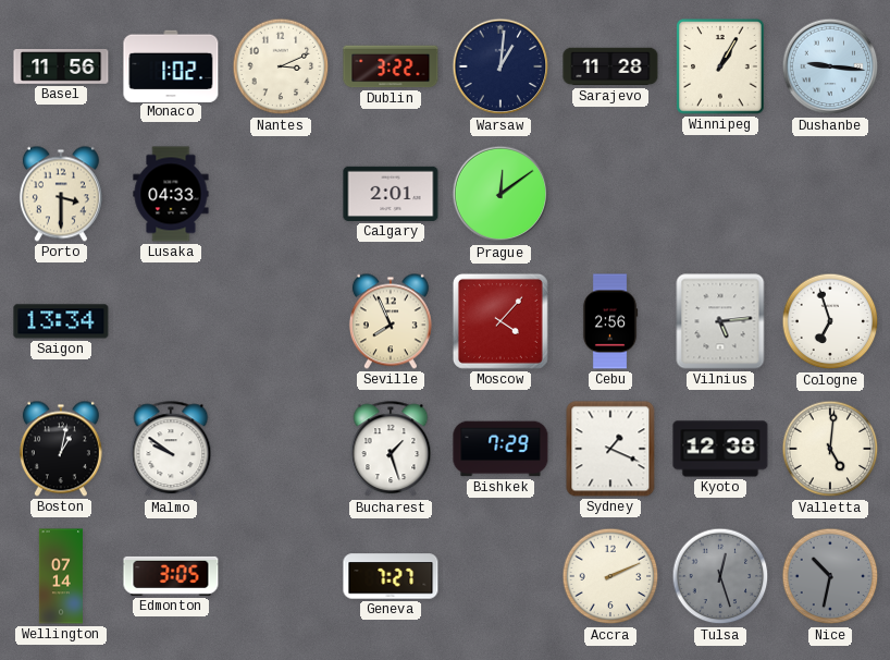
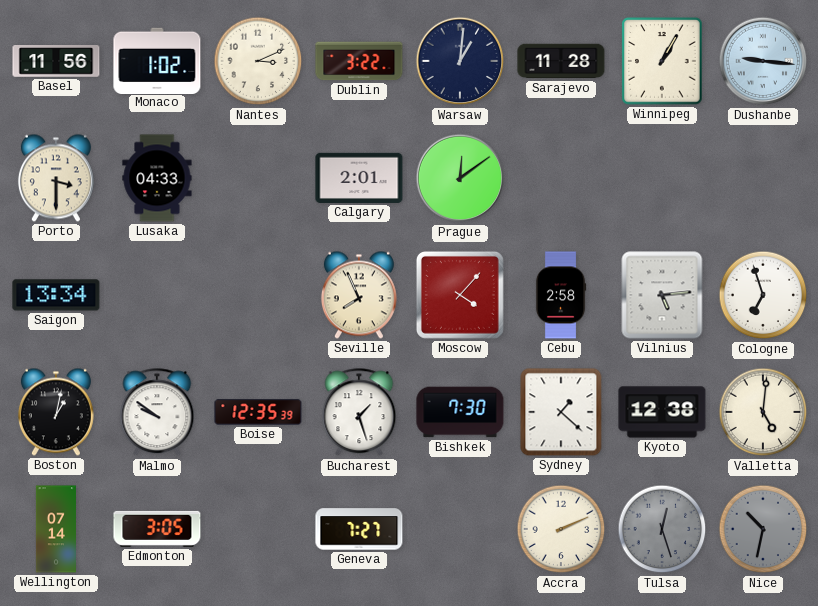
Cebu: 2:56 -> 2:58 (561, 295)
Boise: none -> 12:35 (258, 412)
Bishkek: 7:29 -> 7:30 (460, 412)
Sydney: 1:19 -> 1:22 (561, 412)
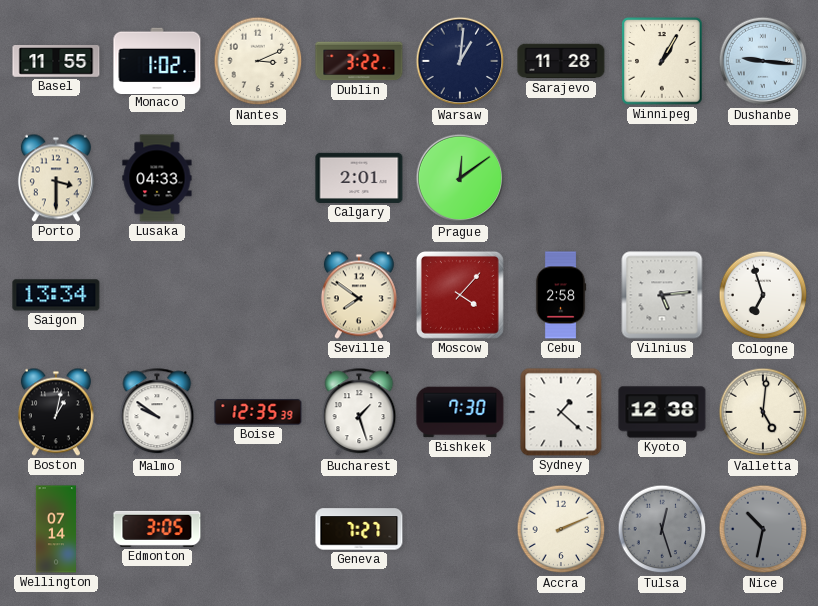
Basel: 11:56 -> 11:55 (56, 62)
Seville: 7:56 -> 7:51 (359, 295)
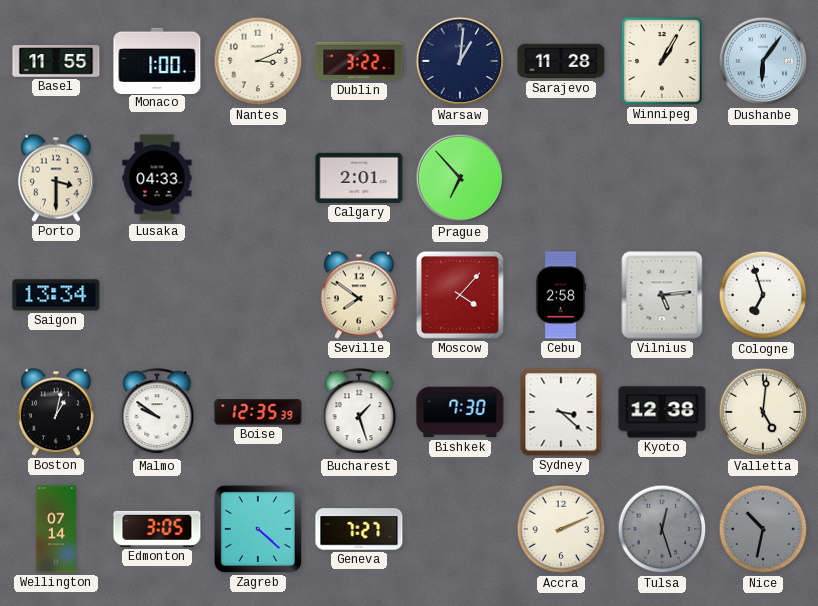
Monaco: 1:02 -> 1:00 (157, 60)
Dushanbe: 9:16 -> 6:06 (763, 61)
Prague: 12:09 -> 6:53 (460, 178)
Sydney: 1:22 -> 3:22 (561, 412)
Zagreb: none -> 4:22 (258, 529)
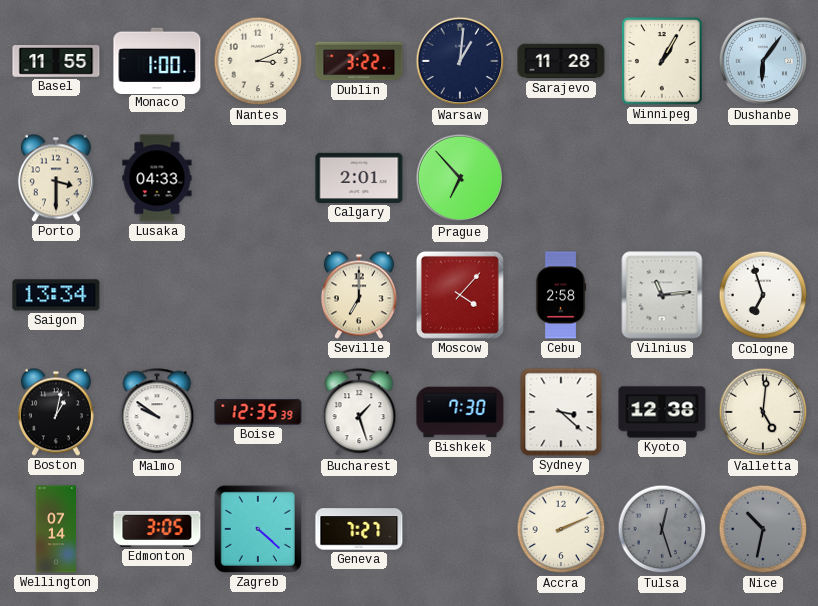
Seville: 7:51 -> 7:00 (359, 295)
Vilnius: 5:14 -> 11:14 (662, 295)
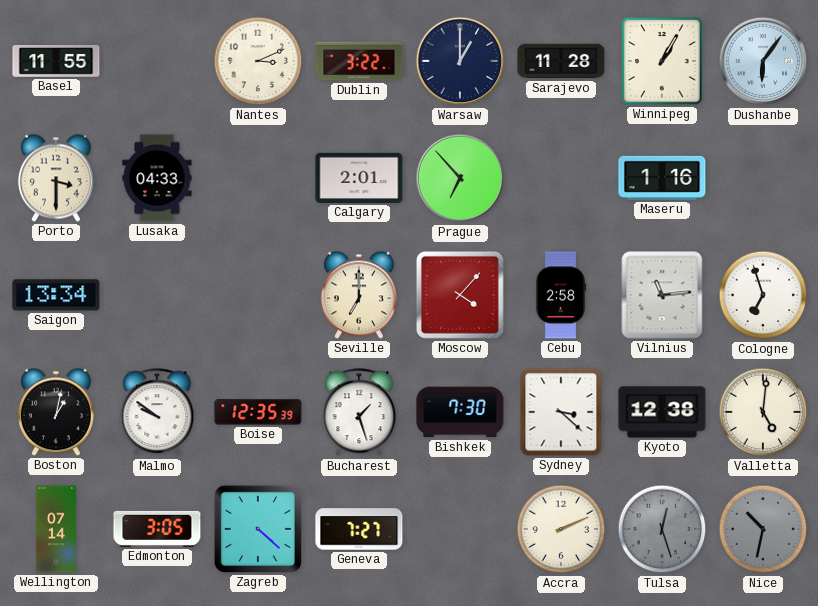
Monaco: 1:00 -> none (157, 60)
Warsaw: 1:01 -> 1:00 (460, 61)
Maseru: none -> 1:16 (662, 178)
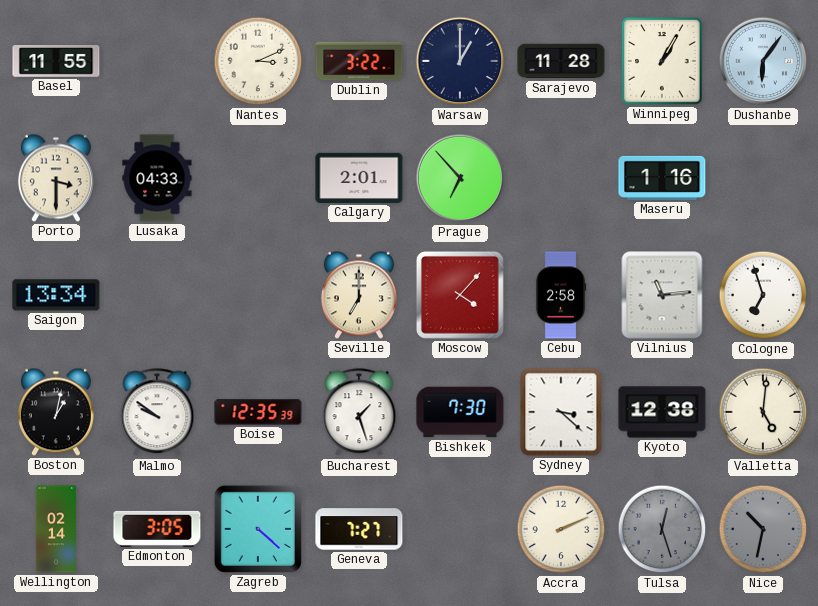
Wellington: 07:14 -> 02:14 (56, 529)
